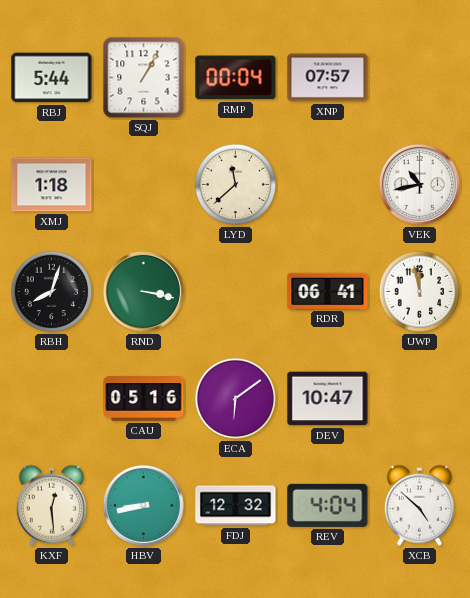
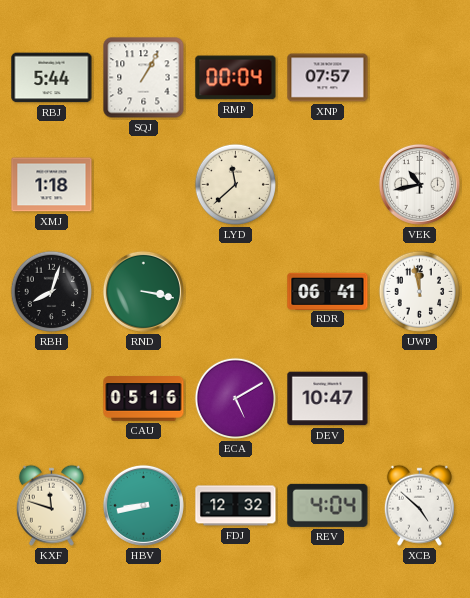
ECA: 6:09 -> 5:10 (236, 399)
KXF: 12:29 -> 11:48 (51, 505)
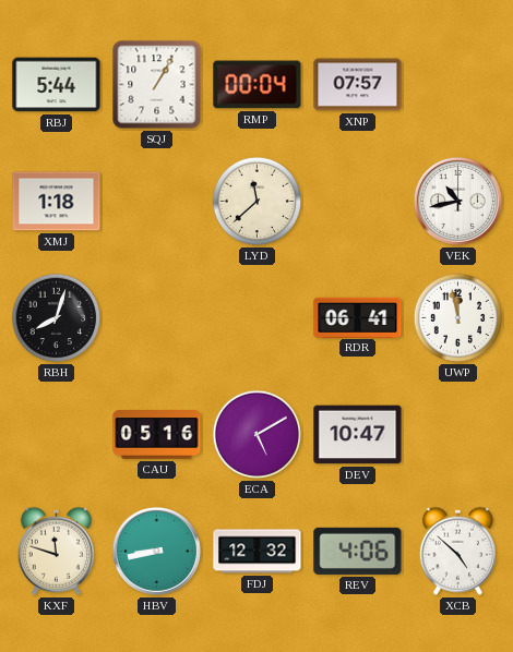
RND: 3:17 -> none (143, 291)
REV: 4:04 -> 4:06 (358, 551)
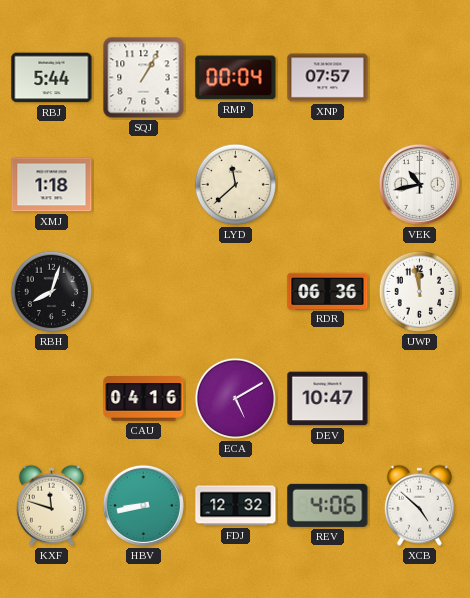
RDR: 06:41 -> 06:36 (328, 291)
CAU: 05:16 -> 04:16 (144, 399)
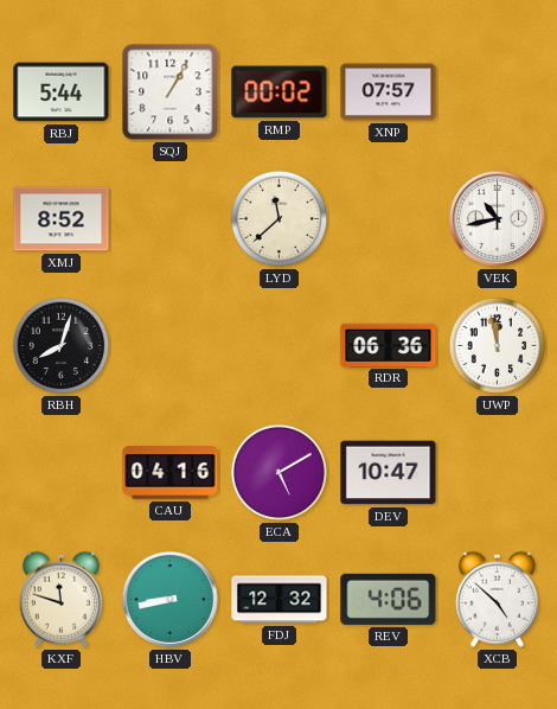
RMP: 00:04 -> 00:02 (280, 92)
XMJ: 1:18 -> 8:52 (62, 219)
